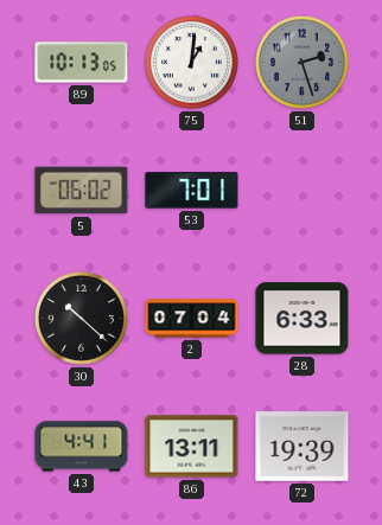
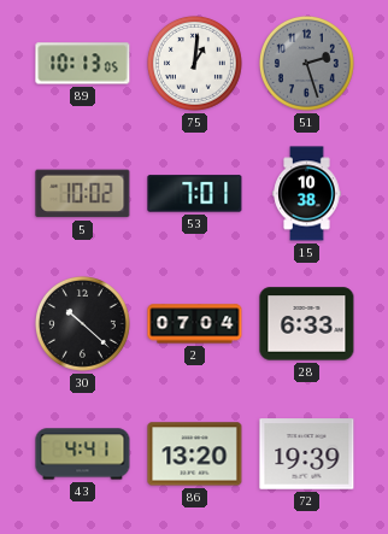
5: 06:02 -> 10:02 (83, 194)
15: none -> 10:38 (307, 194)
86: 13:11 -> 13:20 (195, 454)
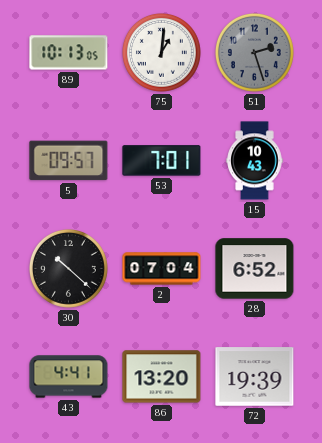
5: 10:02 -> 09:57 (69, 161)
15: 10:38 -> 10:43 (255, 161)
28: 6:33 -> 6:52 (255, 269)
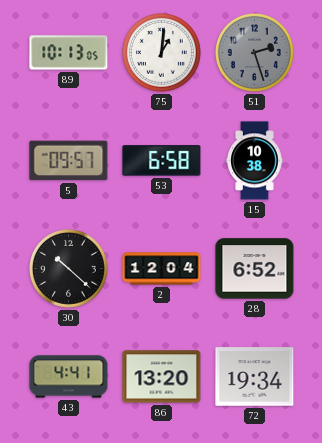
53: 7:01 -> 6:58 (162, 161)
15: 10:43 -> 10:38 (255, 161)
2: 07:04 -> 12:04 (162, 269)
72: 19:39 -> 19:34 (255, 377)
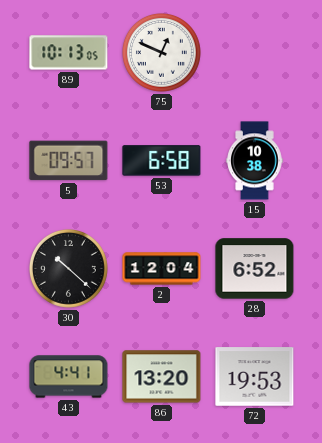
75: 1:01 -> 12:49 (161, 52)
51: 2:27 -> none (254, 52)
72: 19:34 -> 19:53 (255, 377)
